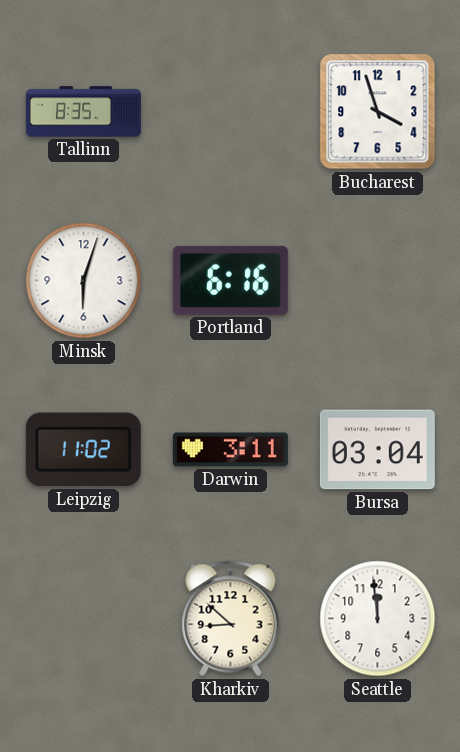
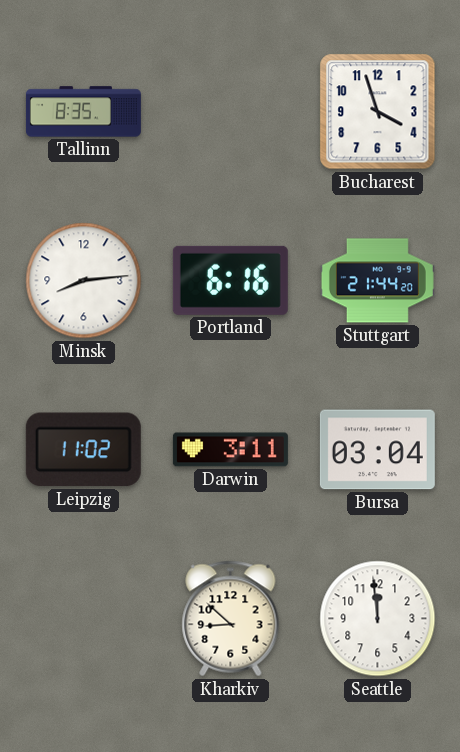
Minsk: 6:03 -> 8:14 (84, 281)
Stuttgart: none -> 21:44 (377, 281)
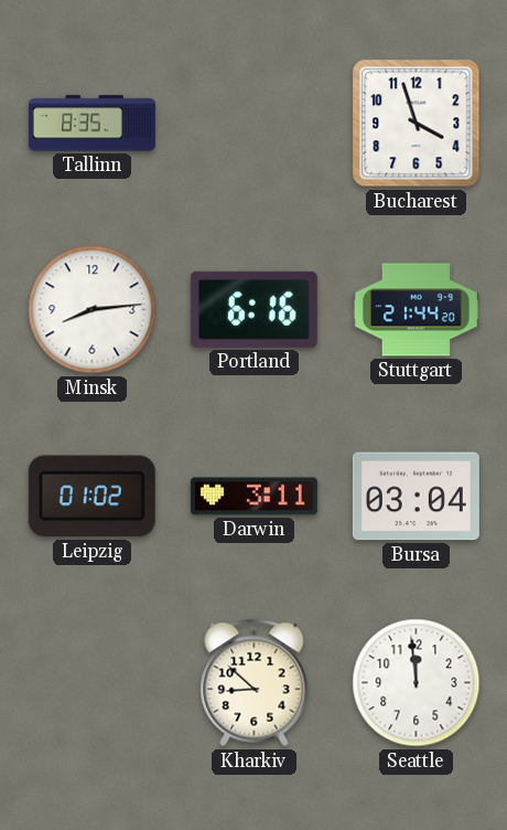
Leipzig: 11:02 -> 01:02 (91, 497)
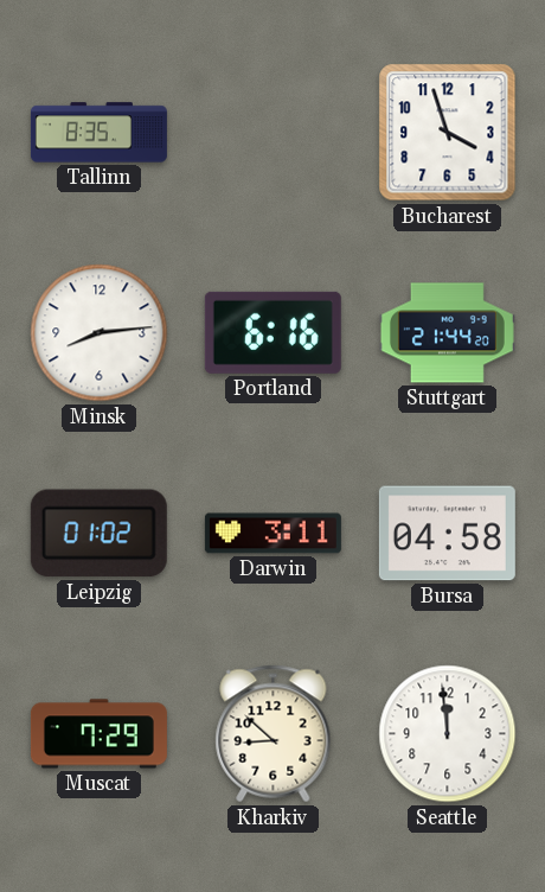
Bursa: 03:04 -> 04:58 (447, 534)
Muscat: none -> 7:29 (98, 734)
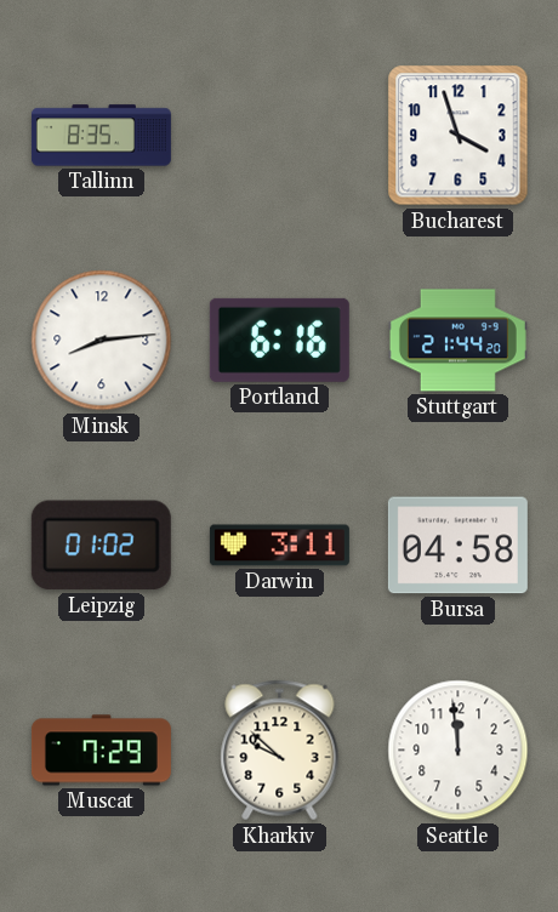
Kharkiv: 8:52 -> 9:52 (280, 751)
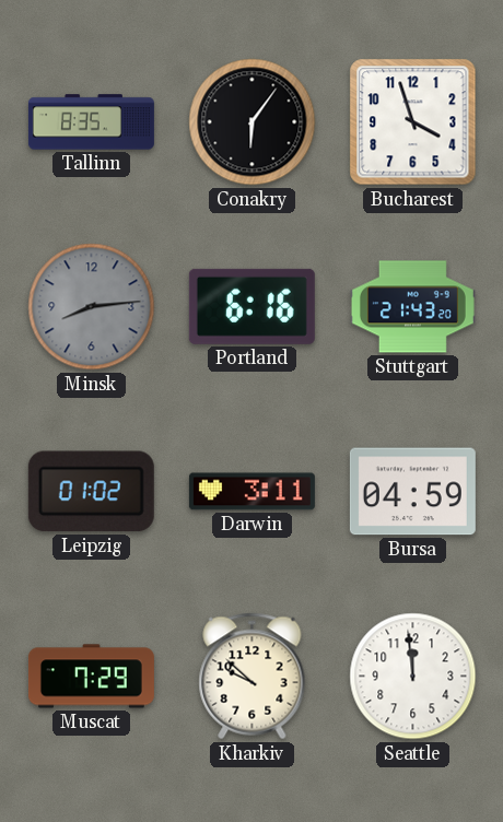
Conakry: none -> 6:06 (253, 122)
Minsk dial: white -> grey (92, 307)
Stuttgart: 21:44 -> 21:43 (412, 307)
Bursa: 04:58 -> 04:59 (412, 492)
